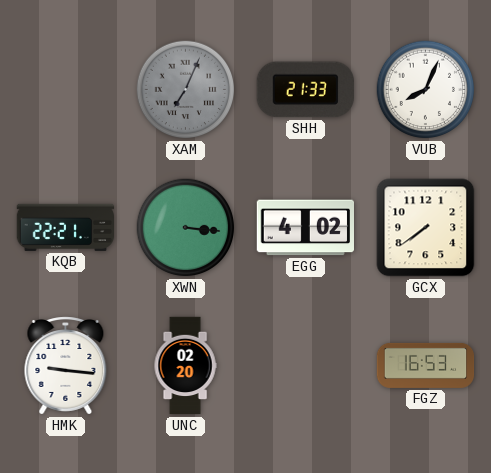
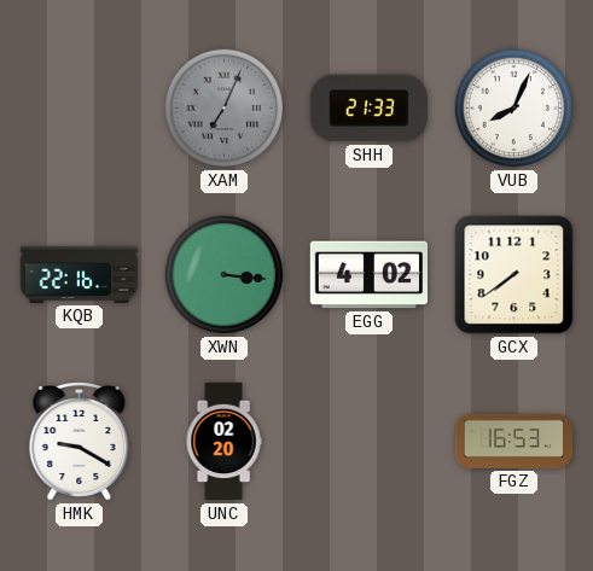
KQB: 22:21 -> 22:16 (80, 274)
HMK: 9:16 -> 9:20 (80, 442)
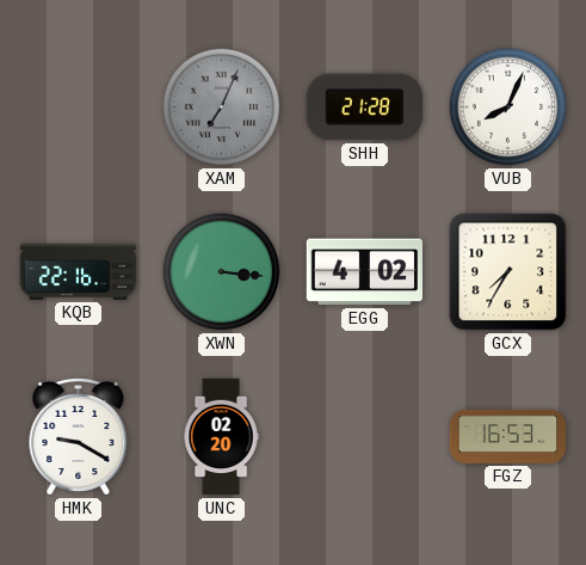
SHH: 21:33 -> 21:28 (364, 108)
GCX: 7:39 -> 7:35 (508, 272)
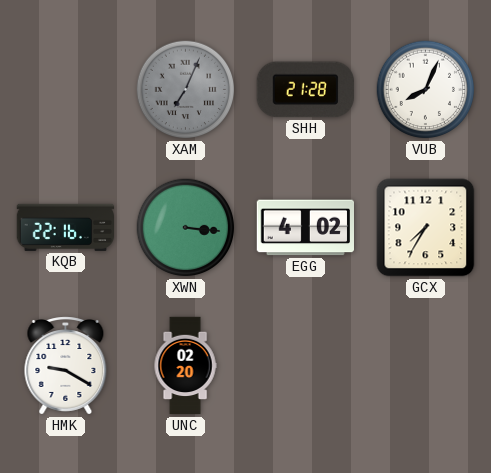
FGZ: 16:53 -> none (508, 436)
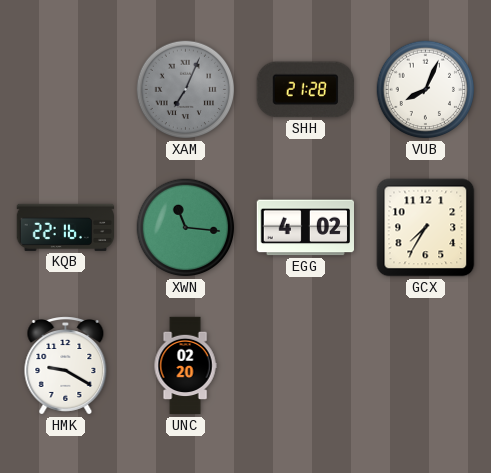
XWN: 3:16 -> 11:16 (186, 228)
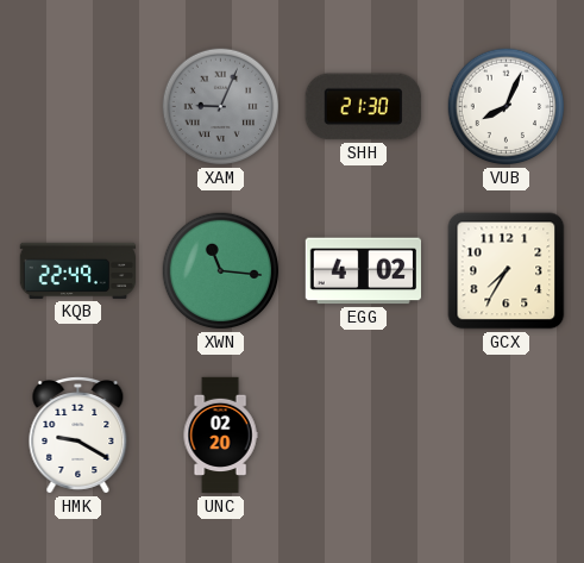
XAM: 7:04 -> 9:04 (221, 107)
SHH: 21:28 -> 21:30 (363, 107)
KQB: 22:16 -> 22:49 (79, 270)
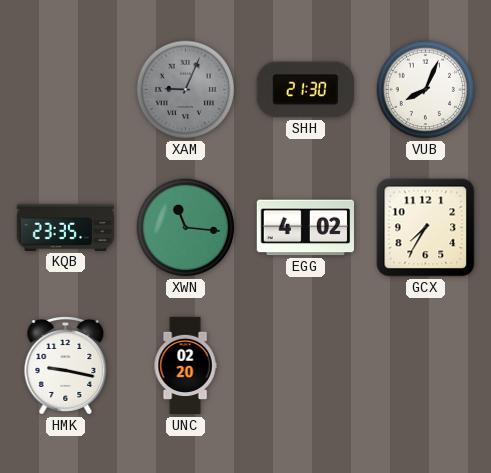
KQB: 22:49 -> 23:35 (66, 227)
HMK: 9:20 -> 9:17 (66, 366)
